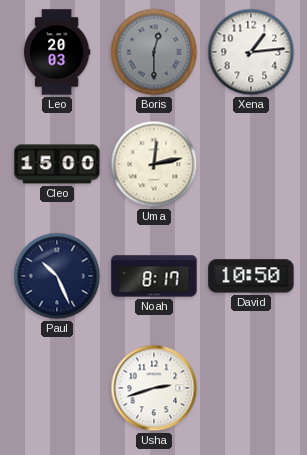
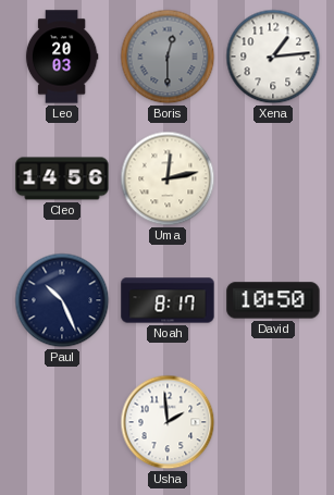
Cleo: 15:00 -> 14:56 (62, 178)
Usha: 2:42 -> 1:59 (168, 422)
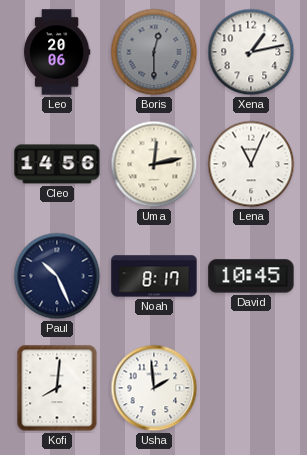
Leo: 20:03 -> 20:06 (57, 52)
Xena: 1:14 -> 1:13 (251, 52)
Lena: none -> 11:04 (251, 164)
David: 10:50 -> 10:45 (251, 276)
Kofi: none -> 8:01 (57, 388)
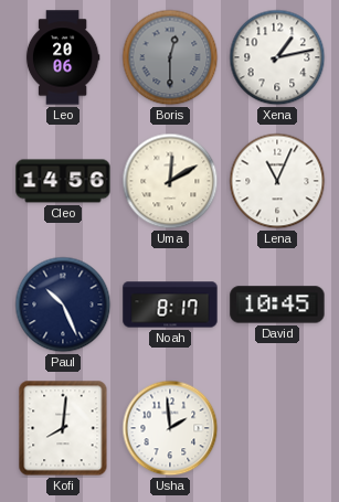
Uma: 12:13 -> 12:10 (170, 181)
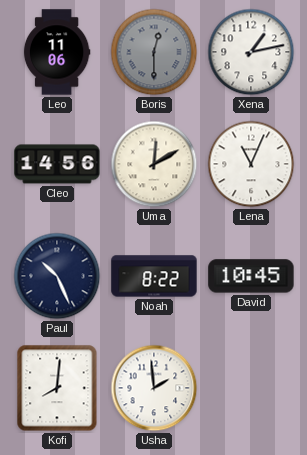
Leo: 20:06 -> 11:06 (57, 52)
Noah: 8:17 -> 8:22 (154, 276)
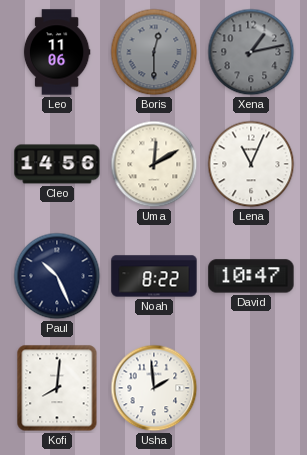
Xena dial: white -> grey (251, 52)
David: 10:45 -> 10:47 (251, 276)
